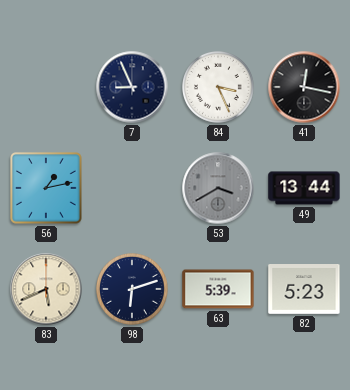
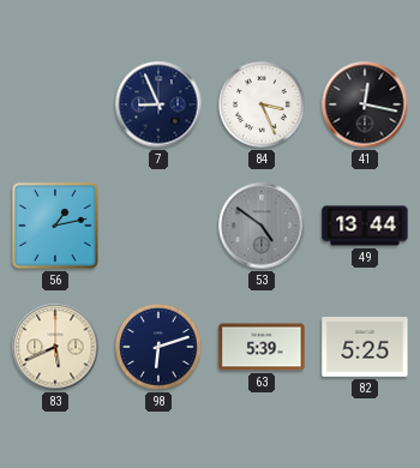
53: 3:40 -> 4:51 (262, 226)
82: 5:23 -> 5:25 (365, 348)
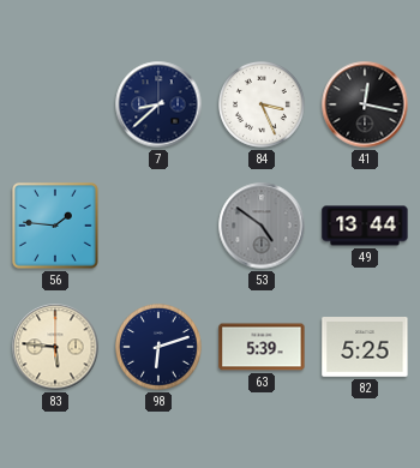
7: 8:56 -> 8:38 (158, 104)
56: 1:13 -> 1:46 (56, 227)
83: 5:41 -> 5:46 (55, 347)
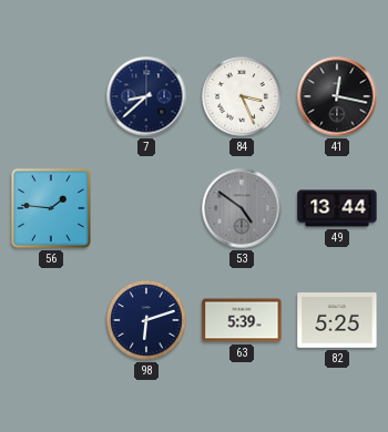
83: 5:46 -> none (55, 347)
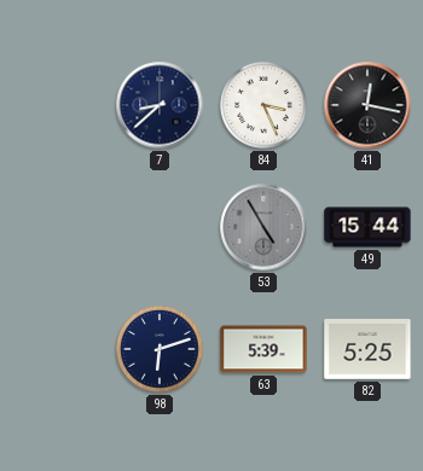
56: 1:46 -> none (52, 209)
53: 4:51 -> 4:55 (263, 227)
49: 13:44 -> 15:44 (367, 227)
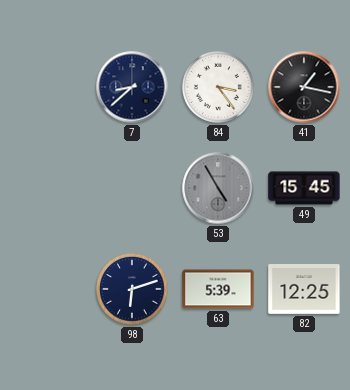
84: 3:26 -> 3:24 (219, 88)
41: 12:17 -> 1:17 (304, 87)
49: 15:44 -> 15:45 (304, 188)
82: 5:25 -> 12:25 (304, 290)
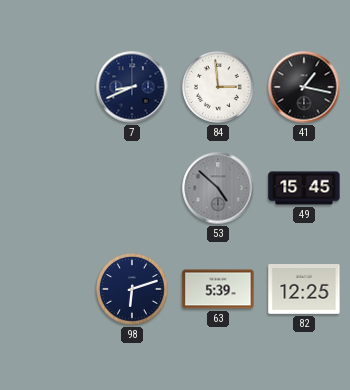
7: 8:38 -> 8:41 (132, 87)
84: 3:24 -> 2:59 (219, 88)
53: 4:55 -> 4:52 (218, 188)
